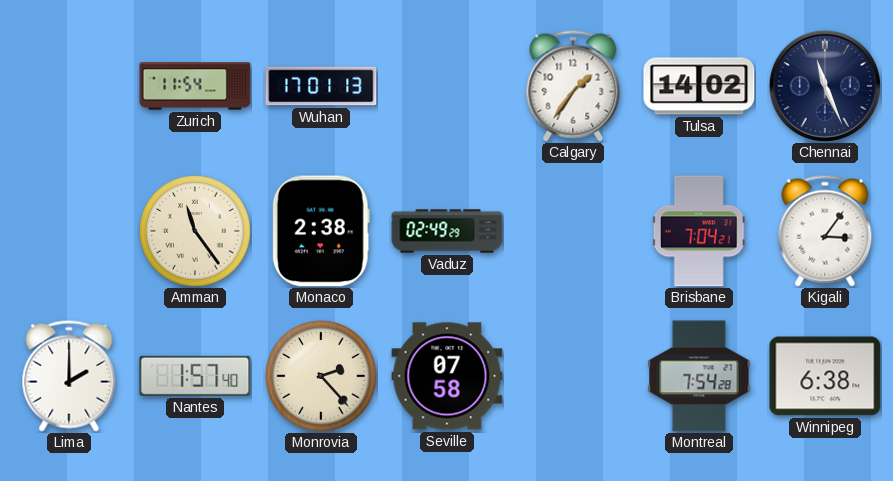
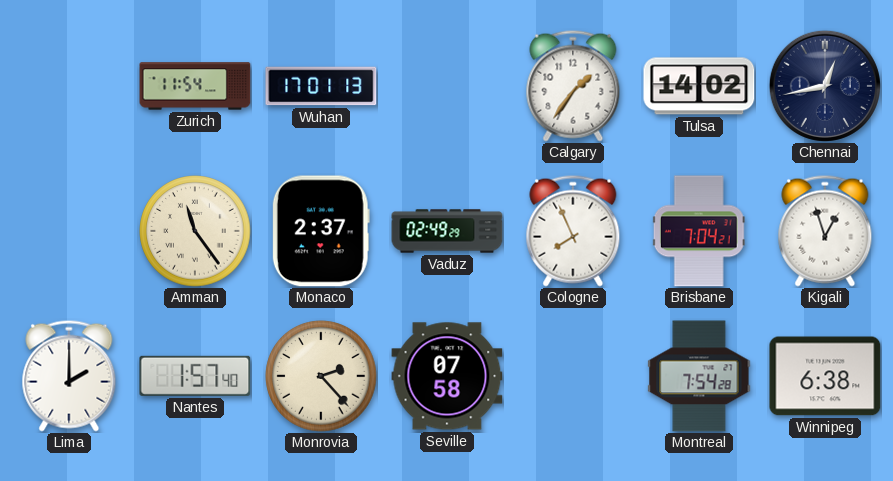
Chennai: 11:26 -> 12:43 (825, 86)
Monaco: 2:38 -> 2:37 (321, 231)
Cologne: none -> 7:56 (573, 231)
Kigali: 3:06 -> 12:57 (825, 231)
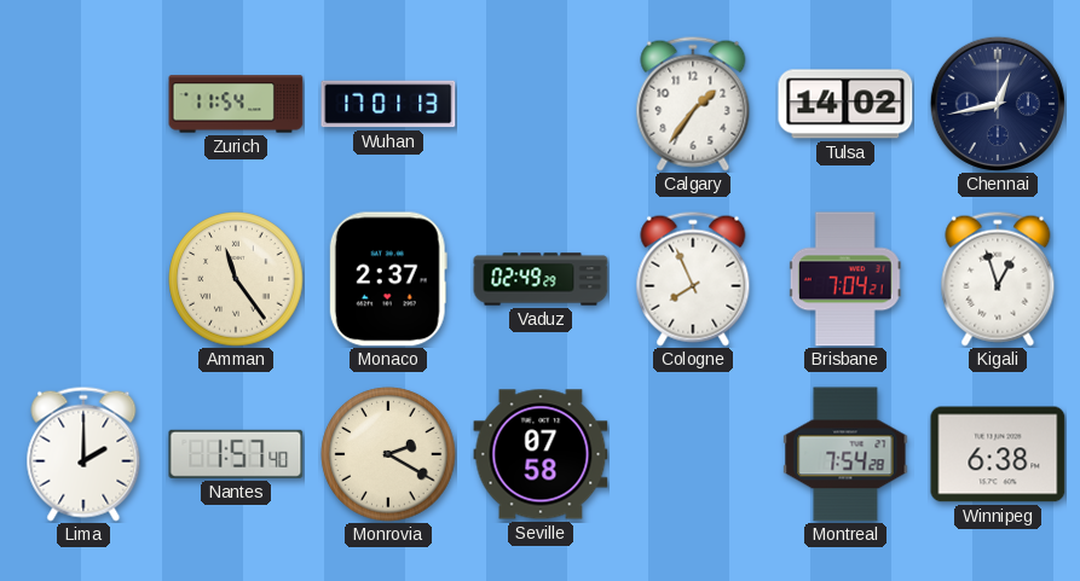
Monrovia: 2:23 -> 2:20 (388, 454)
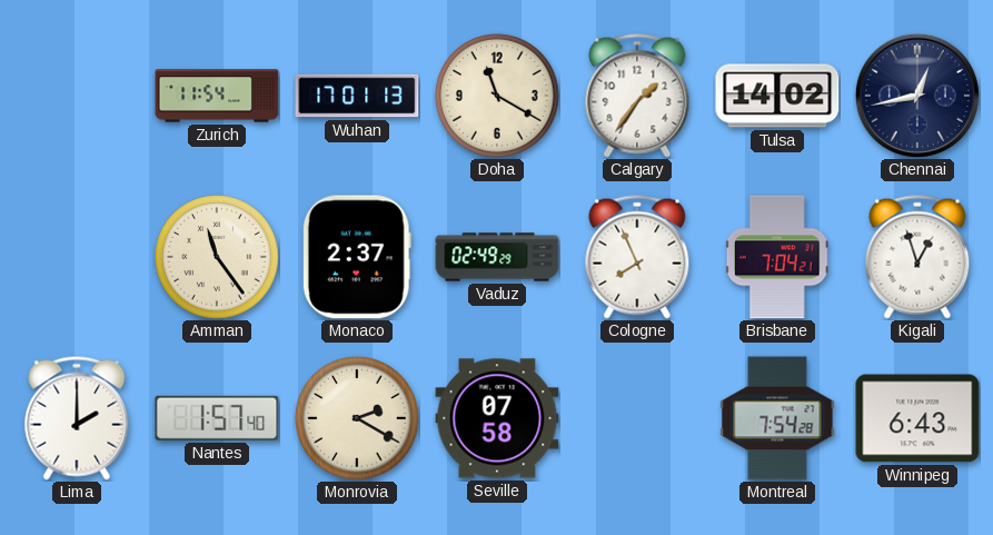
Doha: none -> 11:20 (497, 96)
Winnipeg: 6:38 -> 6:43 (917, 418)
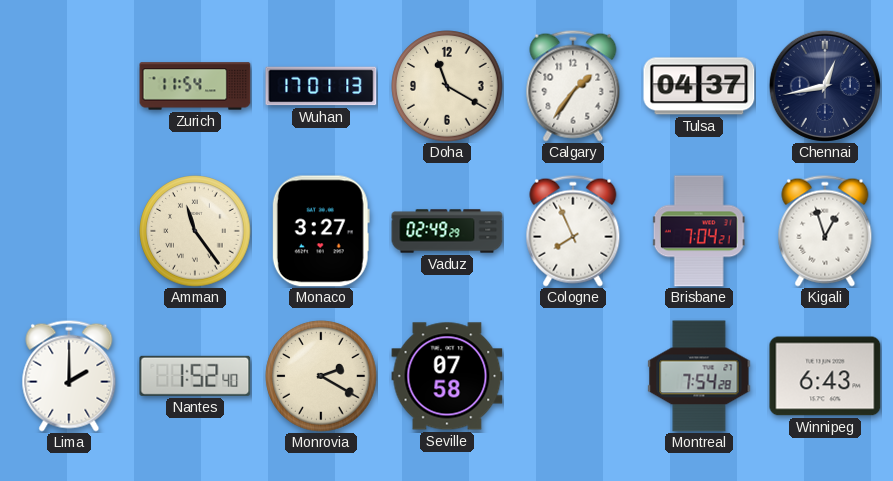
Tulsa: 14:02 -> 04:37 (699, 86)
Monaco: 2:37 -> 3:27 (321, 231)
Nantes: 1:57 -> 1:52 (195, 376)
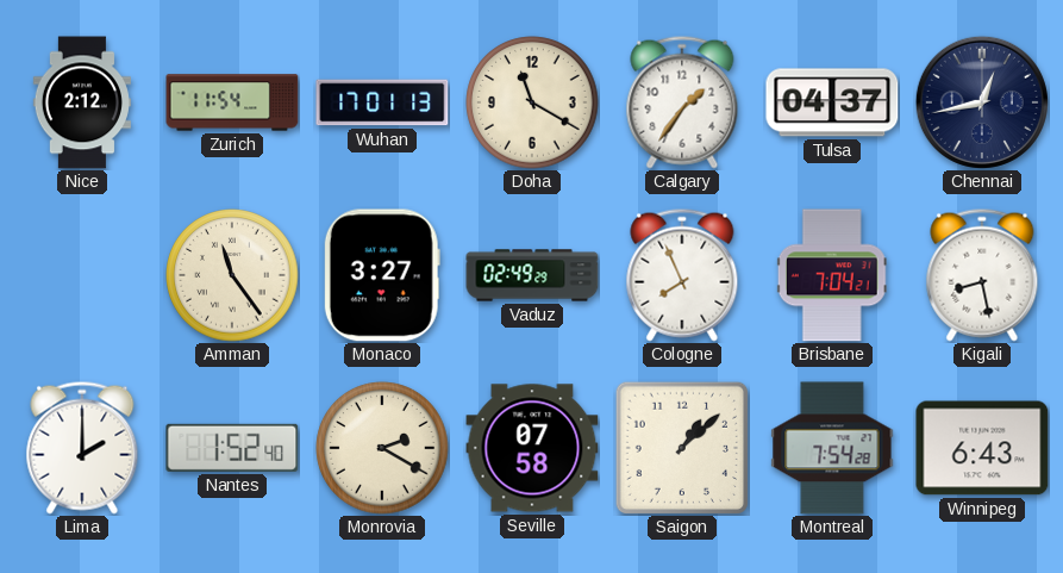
Nice: none -> 2:12 (82, 102)
Kigali: 12:57 -> 8:28 (982, 275)
Saigon: none -> 1:08 (682, 448)
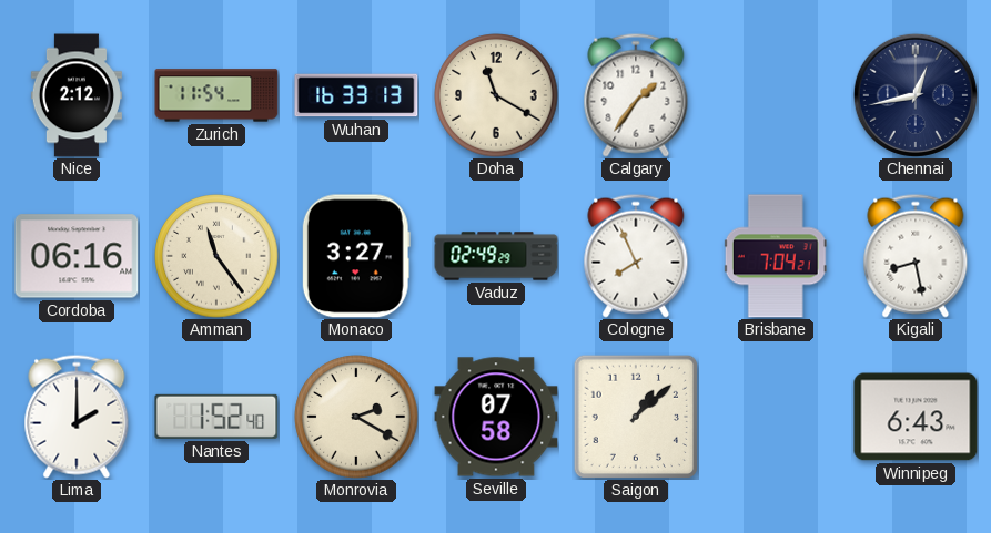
Wuhan: 17:01 -> 16:33 (356, 95)
Tulsa: 04:37 -> none (832, 102)
Cordoba: none -> 06:16 (77, 256)
Montreal: 7:54 -> none (832, 448)
